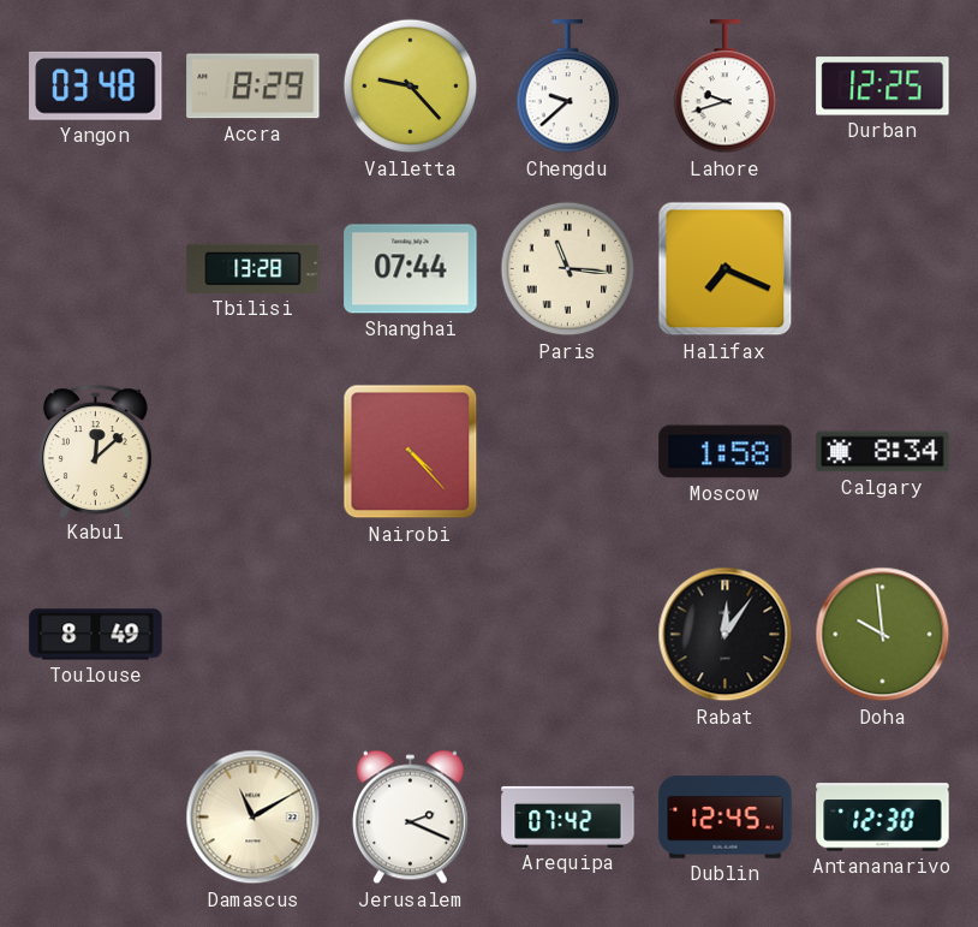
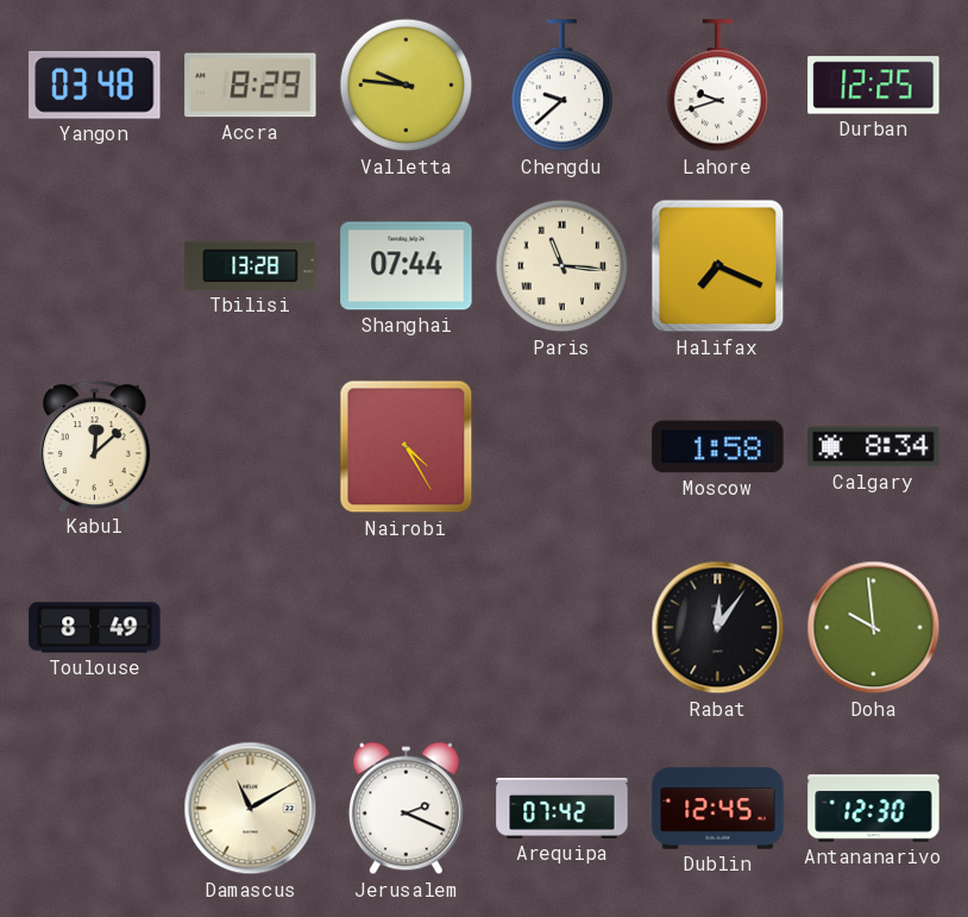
Valletta: 9:23 -> 9:46 (407, 86)
Nairobi: 4:23 -> 4:25 (407, 447)
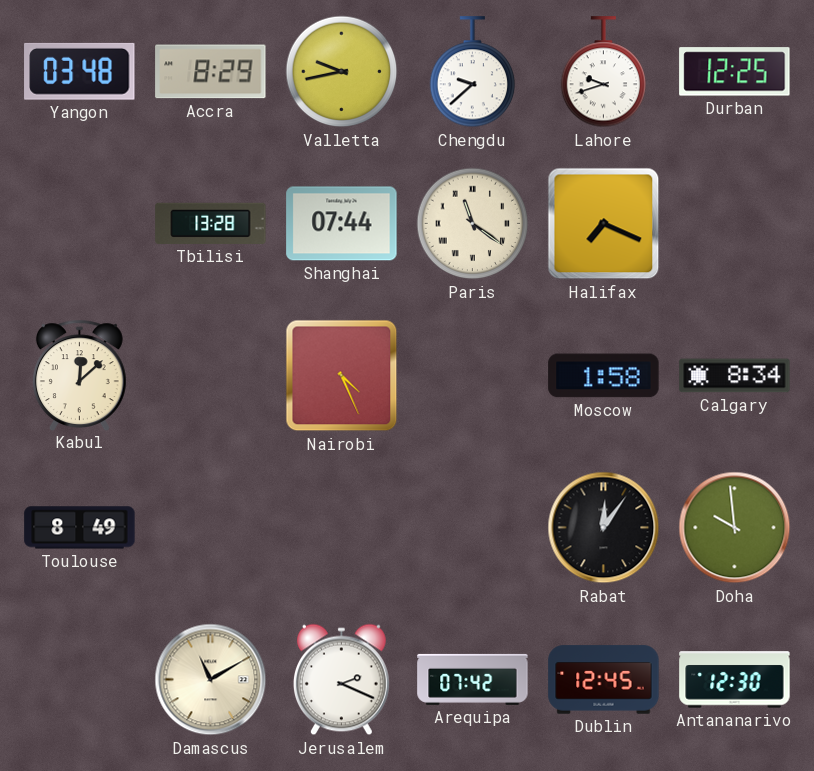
Valletta: 9:46 -> 9:43 (342, 72)
Paris: 11:16 -> 11:21 (473, 224)
Nairobi: 4:25 -> 4:26 (342, 376)
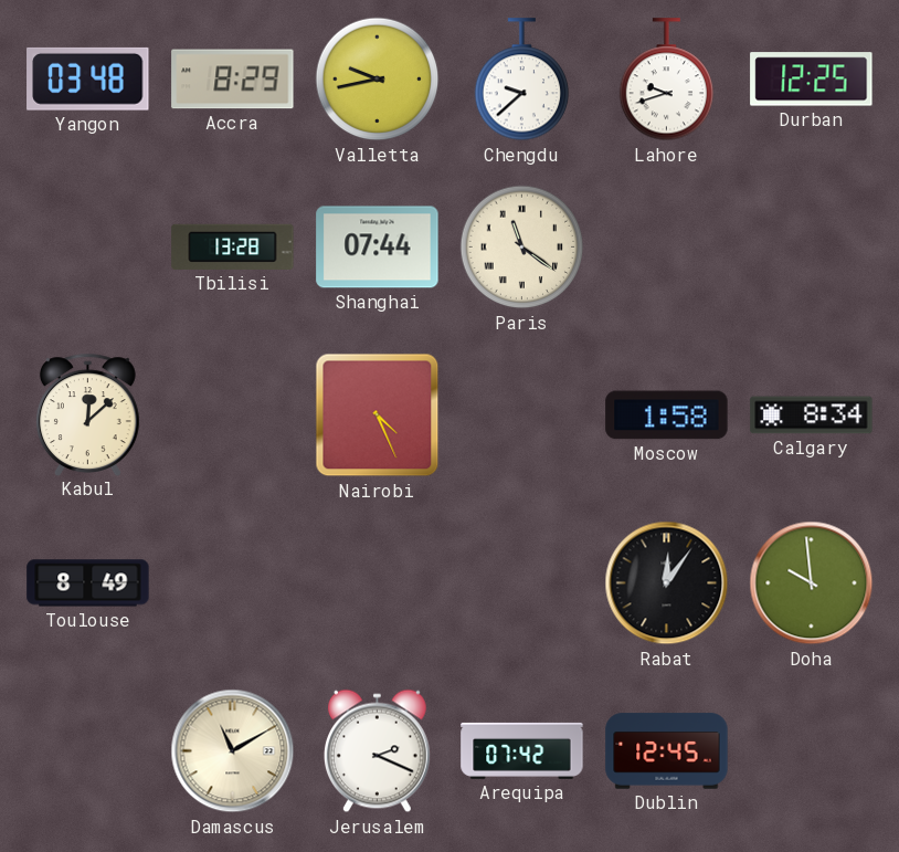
Halifax: 7:19 -> none (604, 224)
Antananarivo: 12:30 -> none (735, 680)
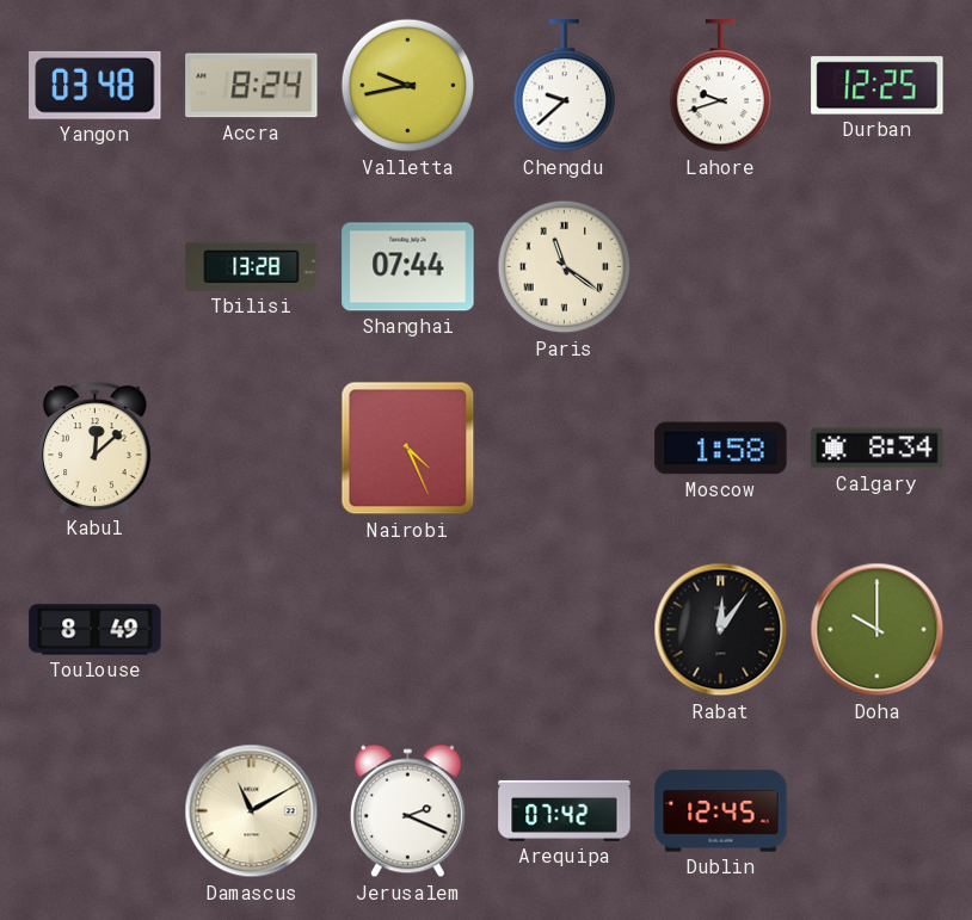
Accra: 8:29 -> 8:24 (252, 86)
Doha: 9:59 -> 10:00 (878, 630)
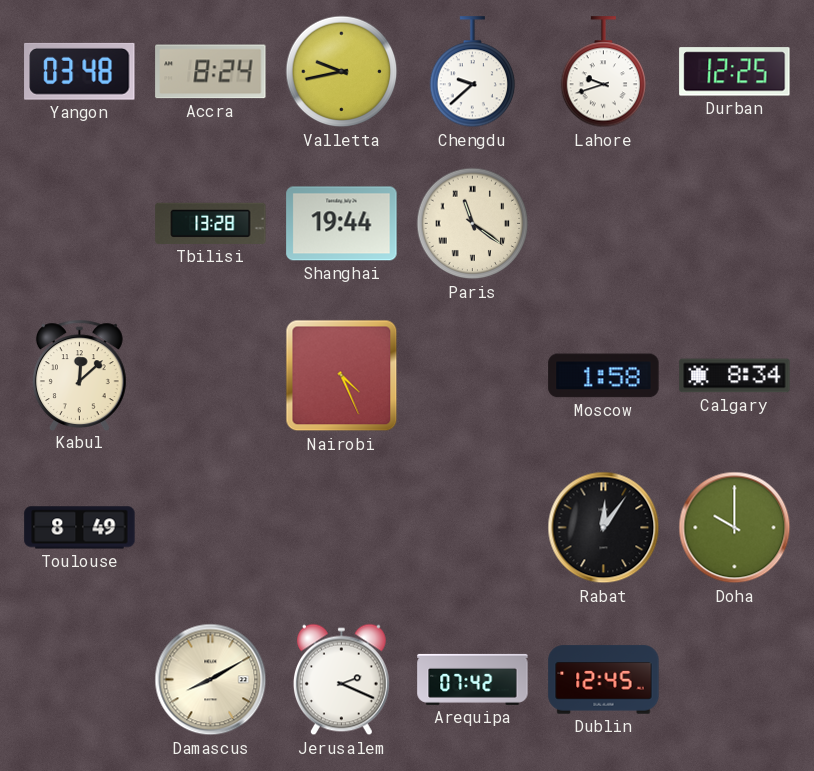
Shanghai: 07:44 -> 19:44 (342, 224)
Damascus: 11:10 -> 8:10 (211, 680)
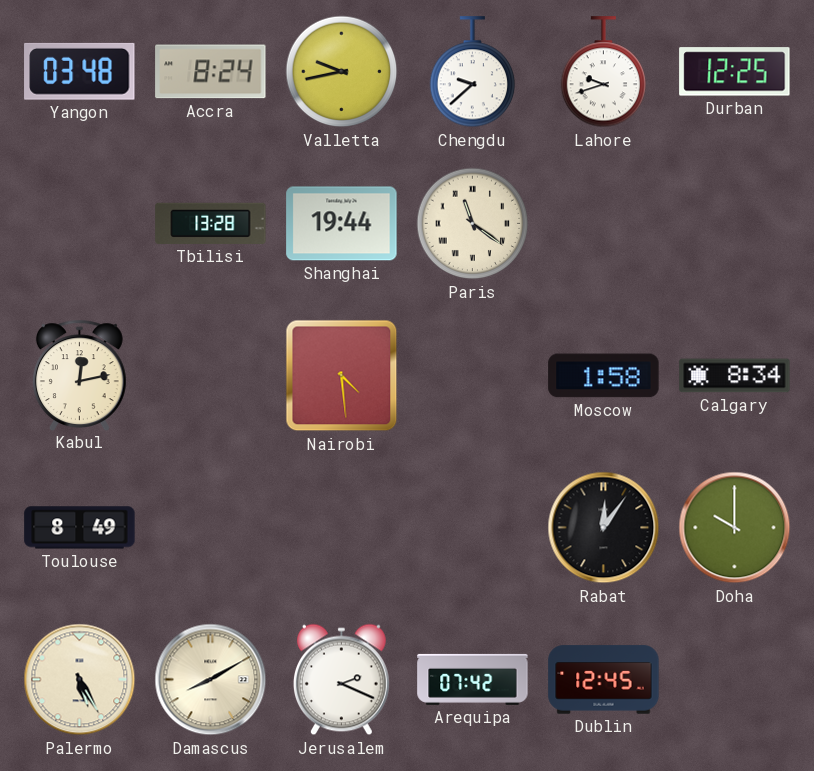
Kabul: 12:08 -> 12:13 (79, 375)
Nairobi: 4:26 -> 4:29 (342, 376)
Palermo: none -> 5:25 (80, 680)
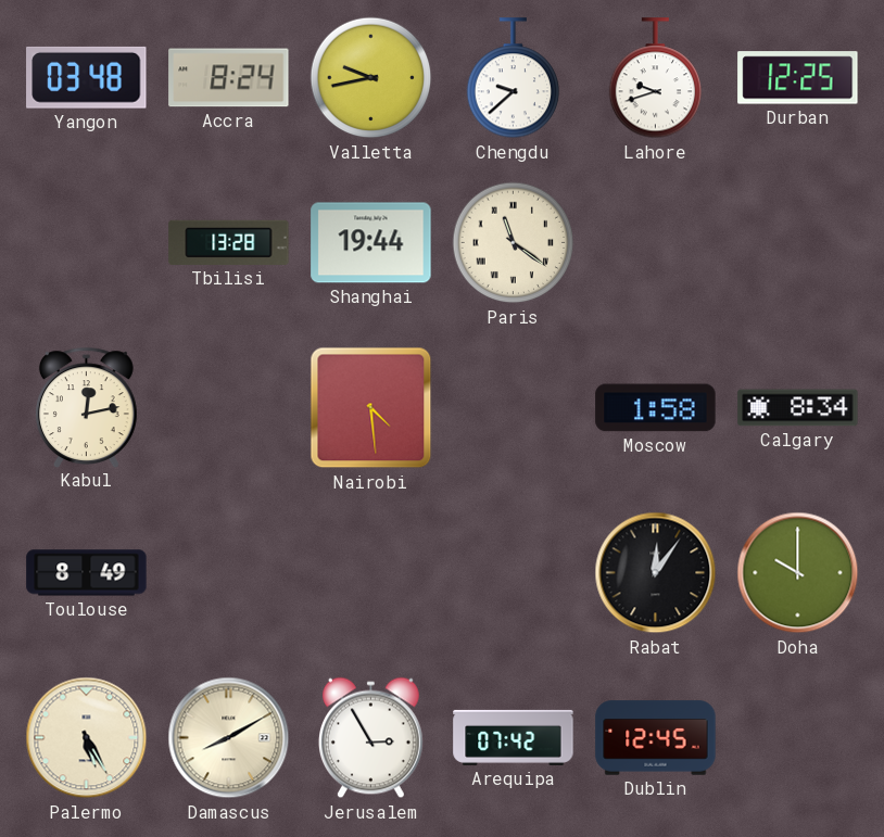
Jerusalem: 2:19 -> 2:55 (370, 738)
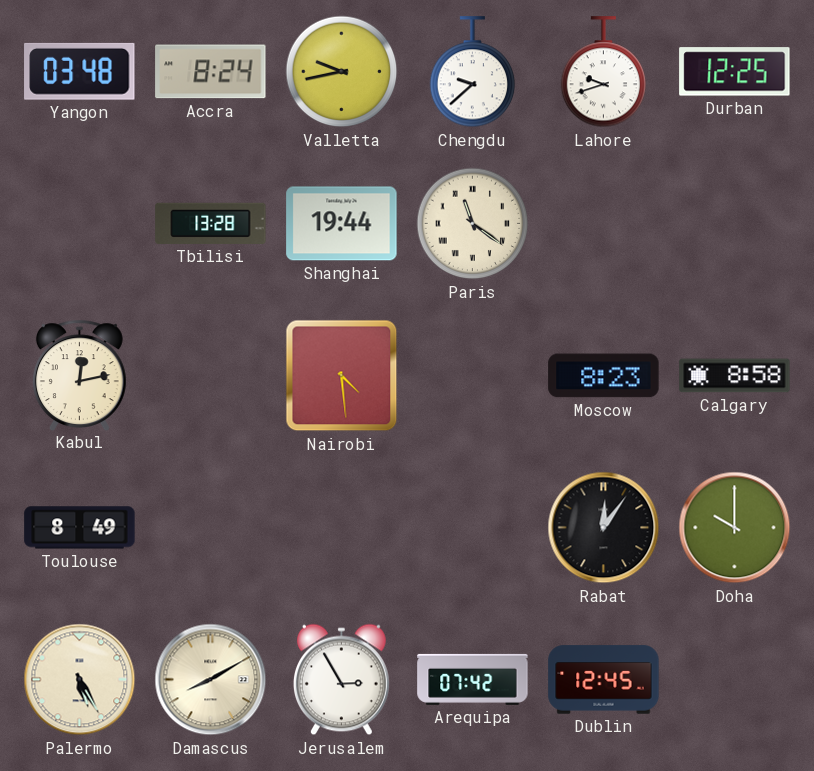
Moscow: 1:58 -> 8:23 (604, 376)
Calgary: 8:34 -> 8:58 (735, 376)
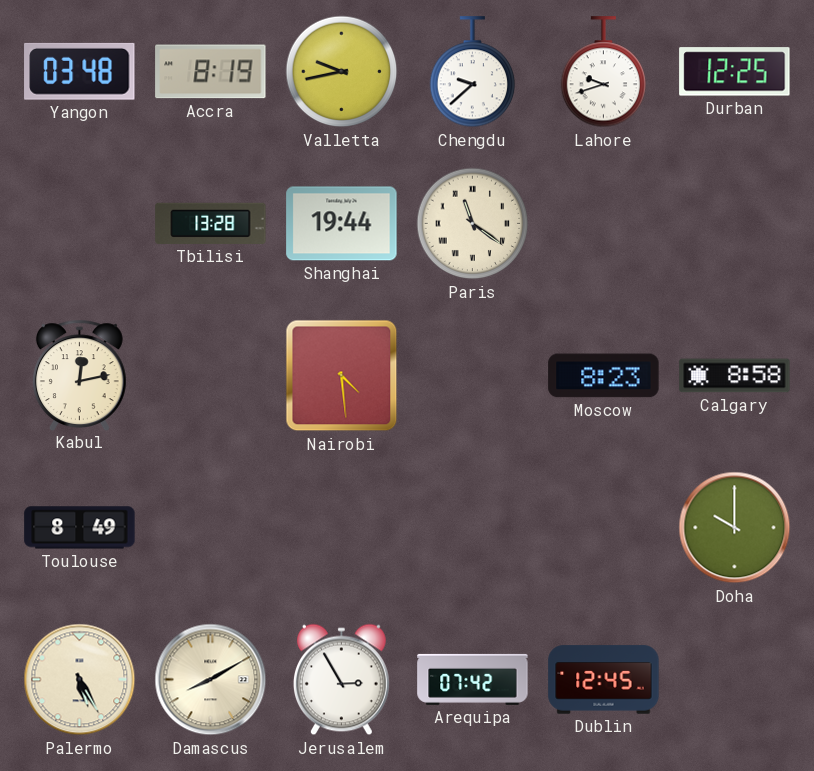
Accra: 8:24 -> 8:19 (211, 72)
Rabat: 12:06 -> none (604, 528)
